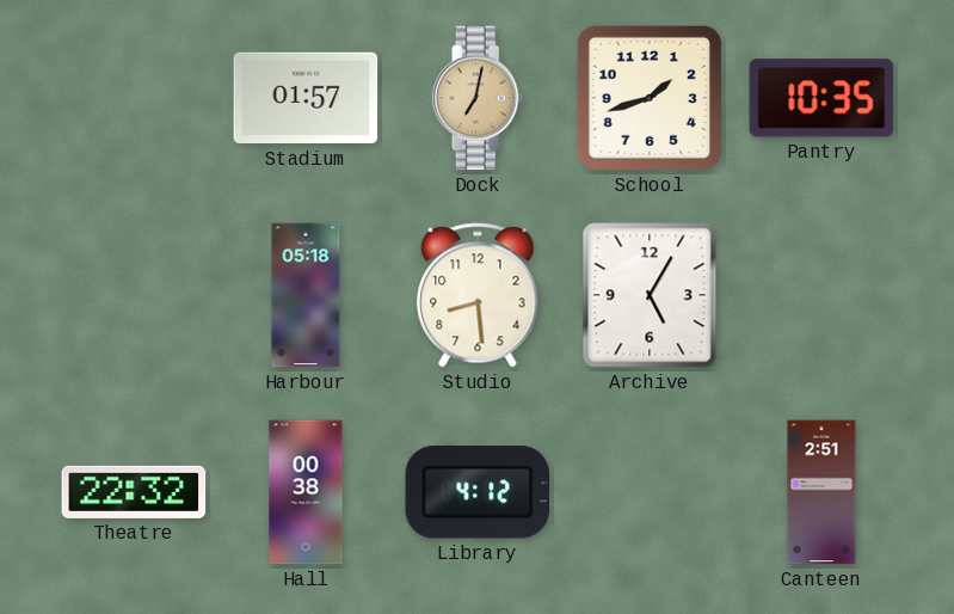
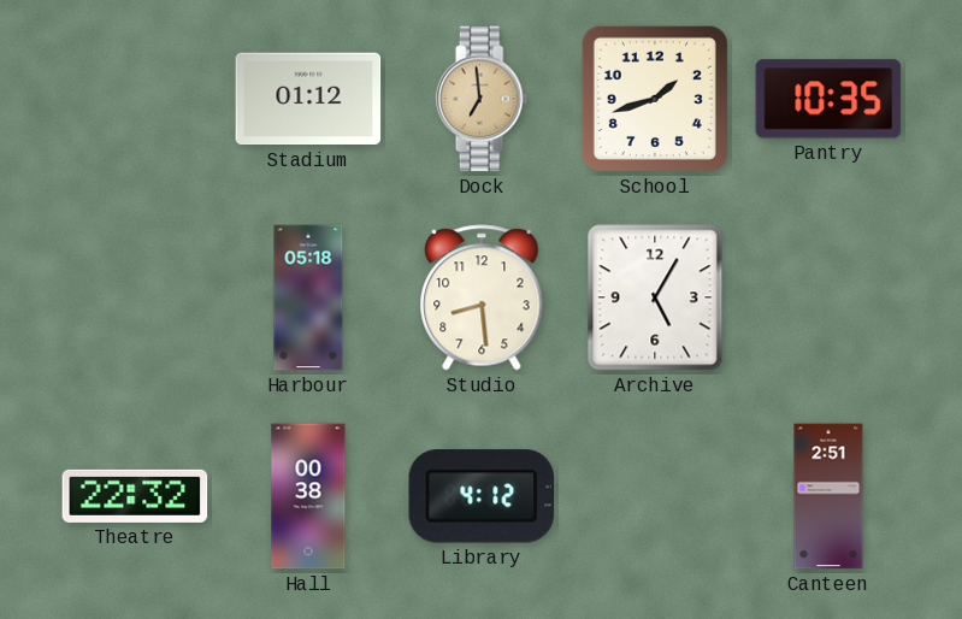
Stadium: 01:57 -> 01:12 (308, 99)
Dock: 7:02 -> 6:59 (482, 99)
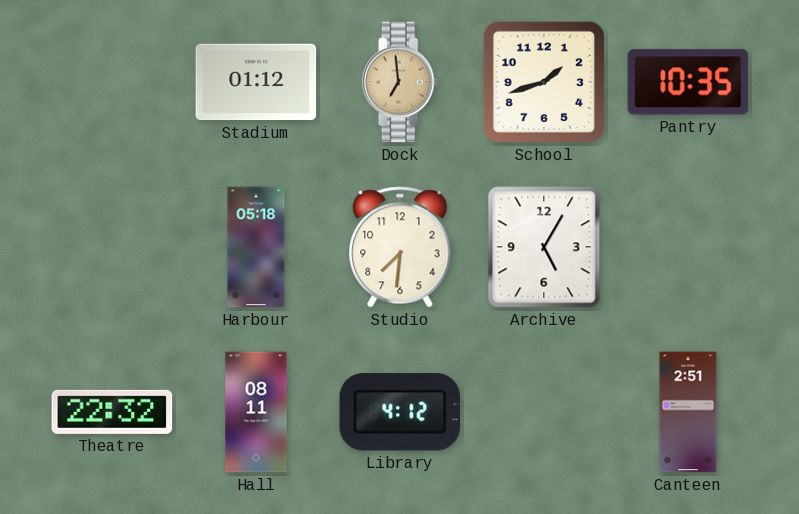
Studio: 8:29 -> 7:31 (400, 247)
Hall: 00:38 -> 08:11 (256, 412)
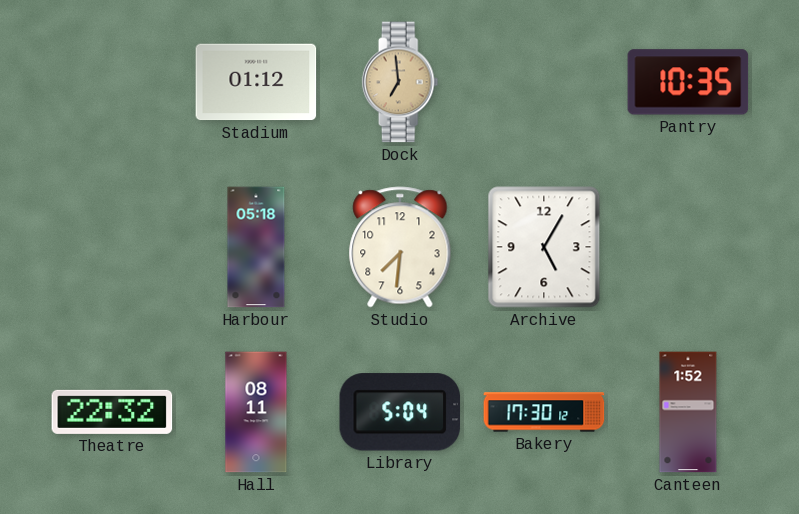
School: 1:42 -> none (544, 82)
Library: 4:12 -> 5:04 (400, 412)
Bakery: none -> 17:30 (544, 412)
Canteen: 2:51 -> 1:52 (688, 412)
